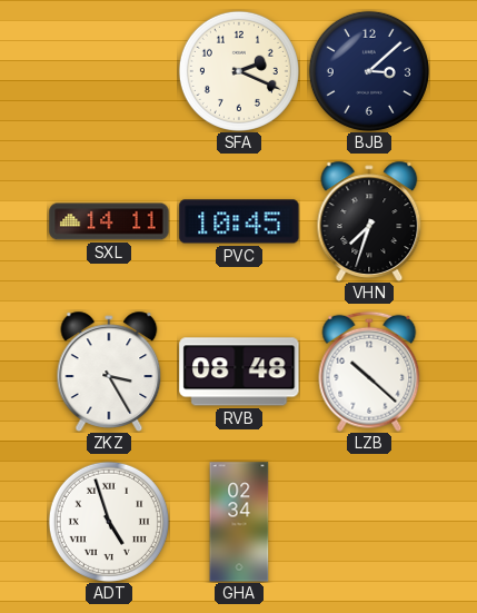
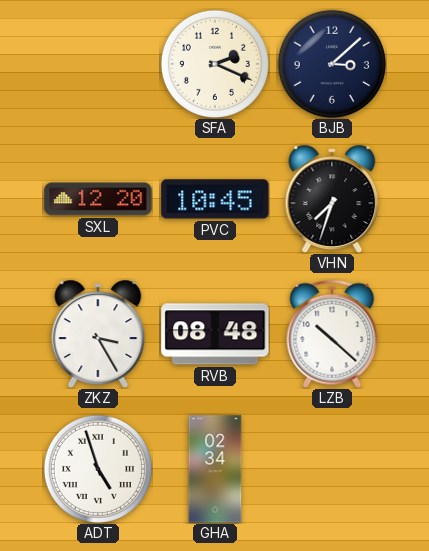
SXL: 14:11 -> 12:20 (98, 199)
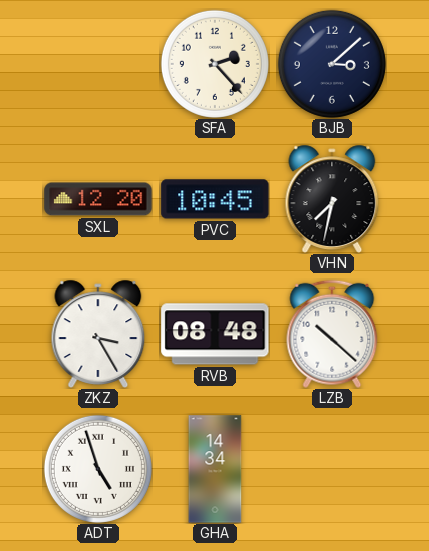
SFA: 2:19 -> 2:23 (215, 64)
VHN: 7:33 -> 7:32 (332, 199)
GHA: 02:34 -> 14:34 (215, 469)
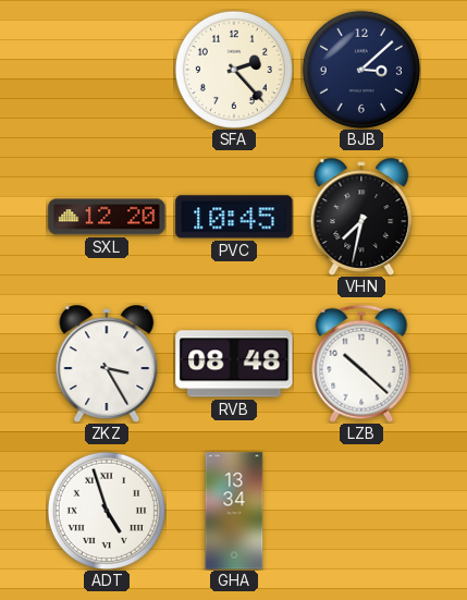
GHA: 14:34 -> 13:34 (234, 511)
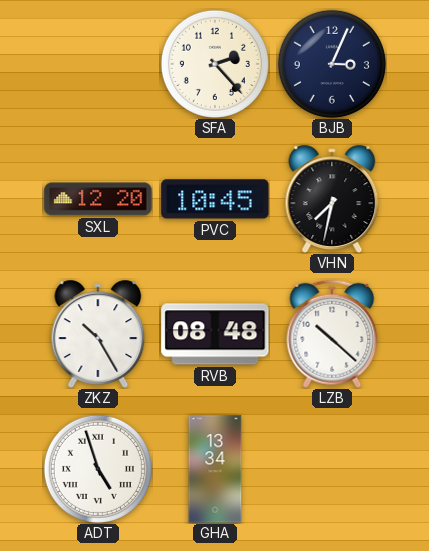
BJB: 3:08 -> 3:04 (332, 64)
ZKZ: 3:25 -> 10:25 (98, 334)
